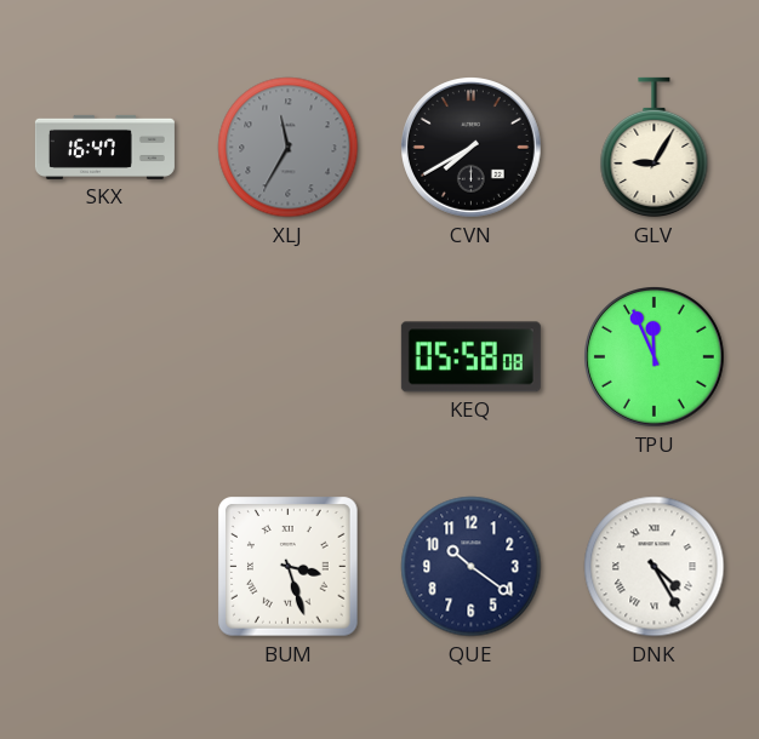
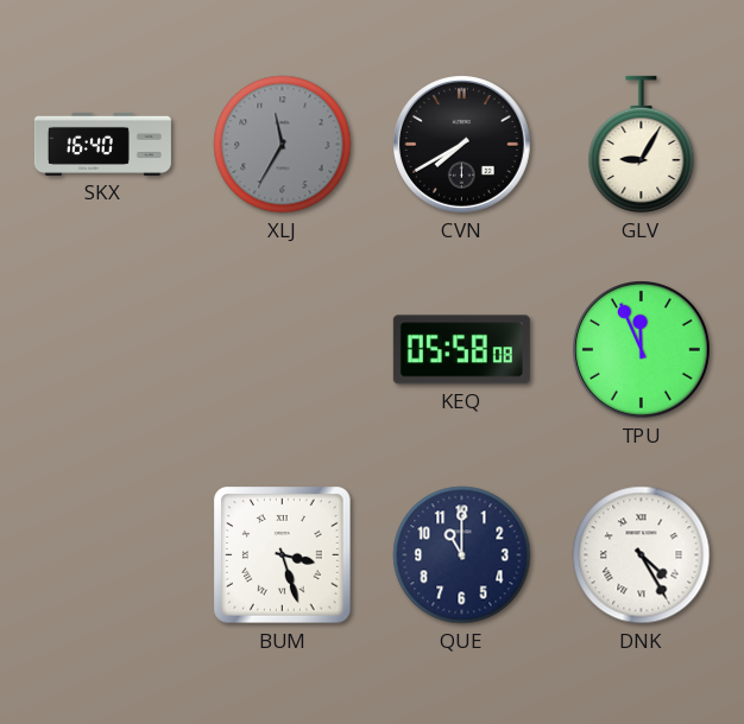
SKX: 16:47 -> 16:40 (102, 144)
QUE: 10:21 -> 11:00 (462, 555)
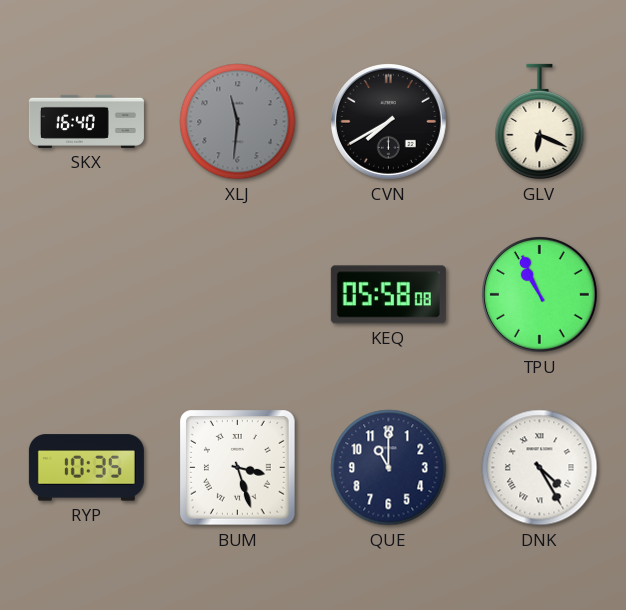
XLJ: 11:35 -> 11:31 (238, 122)
GLV: 9:05 -> 6:19 (540, 122)
TPU: 11:56 -> 10:56 (540, 295)
RYP: none -> 10:35 (86, 468)
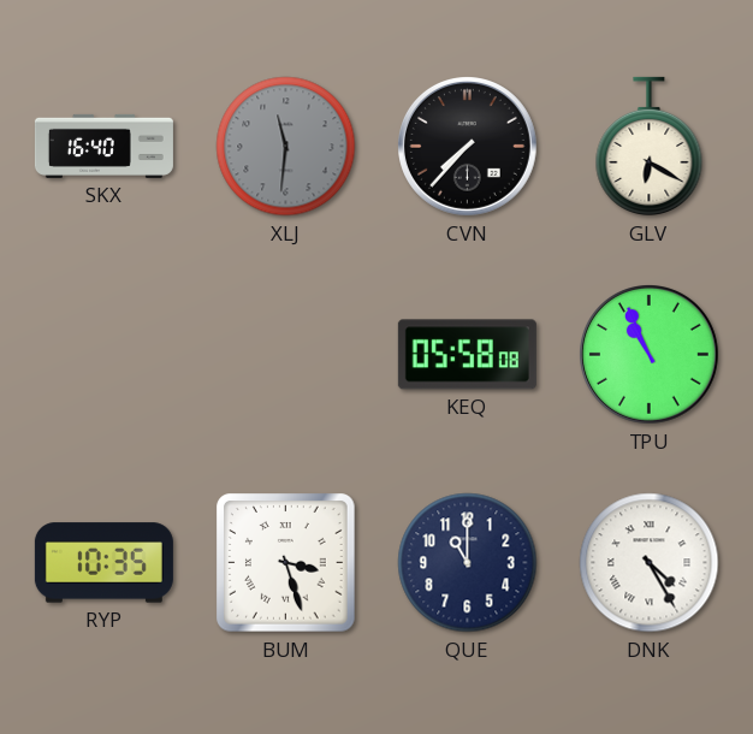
CVN: 7:40 -> 7:37 (468, 147)
GLV: 6:19 -> 6:20 (650, 147)
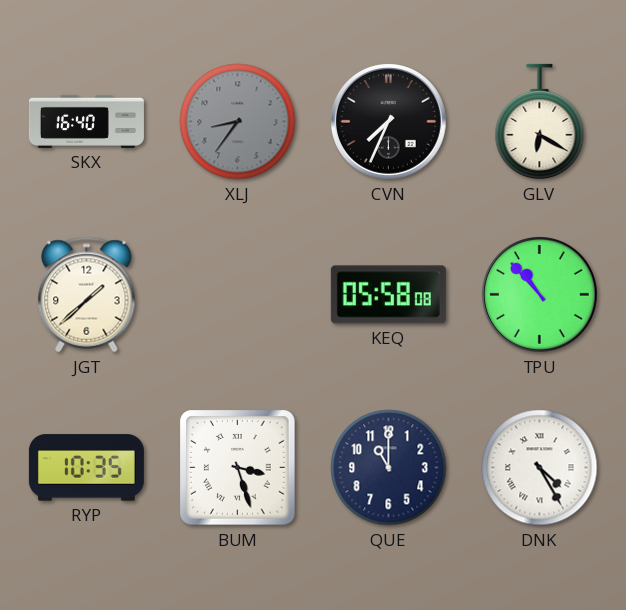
XLJ: 11:31 -> 8:36 (238, 122)
CVN: 7:37 -> 7:34 (389, 122)
JGT: none -> 1:38 (87, 295)
TPU: 10:56 -> 10:53 (540, 295)
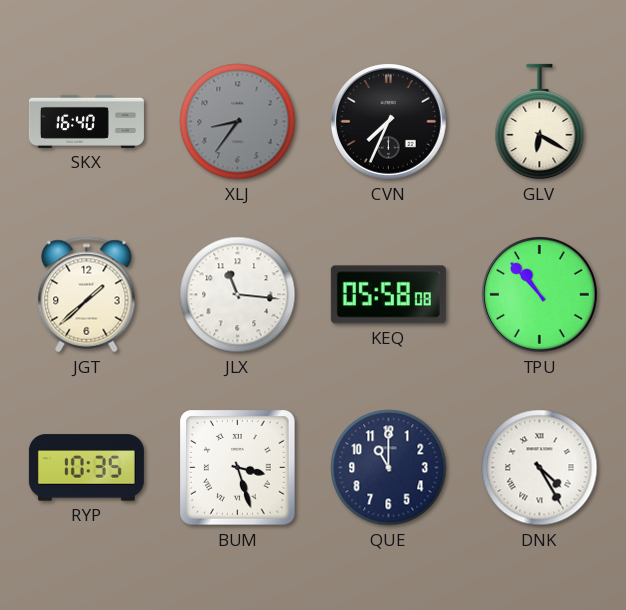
JLX: none -> 11:16 (238, 295)
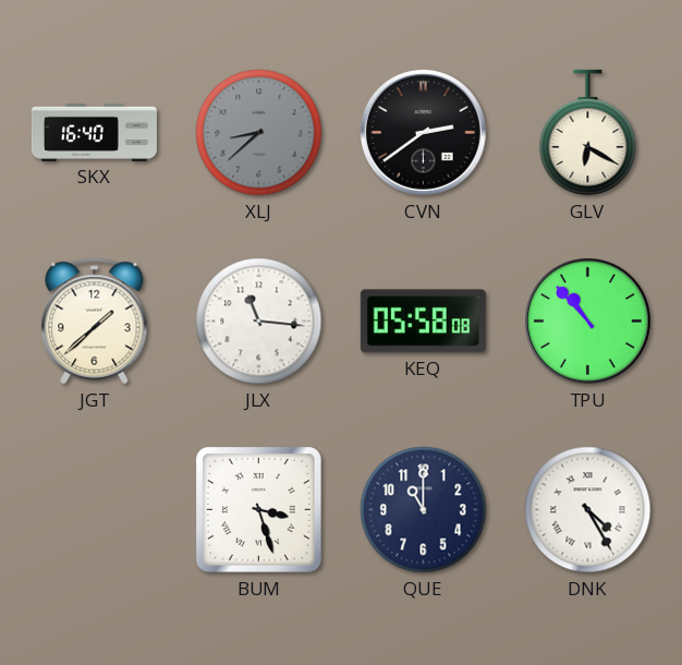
XLJ: 8:36 -> 8:38 (259, 133)
CVN: 7:34 -> 2:39 (424, 133)
RYP: 10:35 -> none (86, 468)
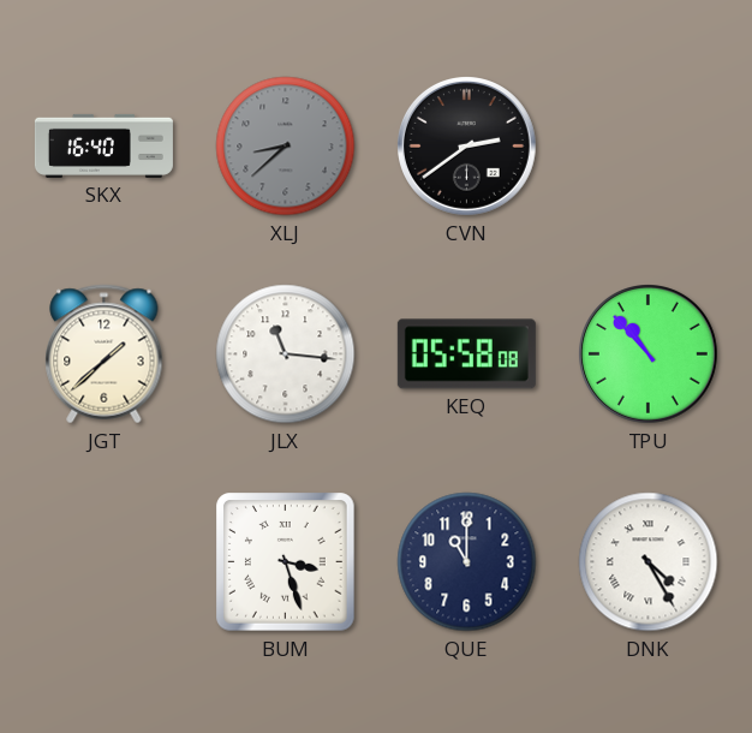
GLV: 6:20 -> none (588, 133)
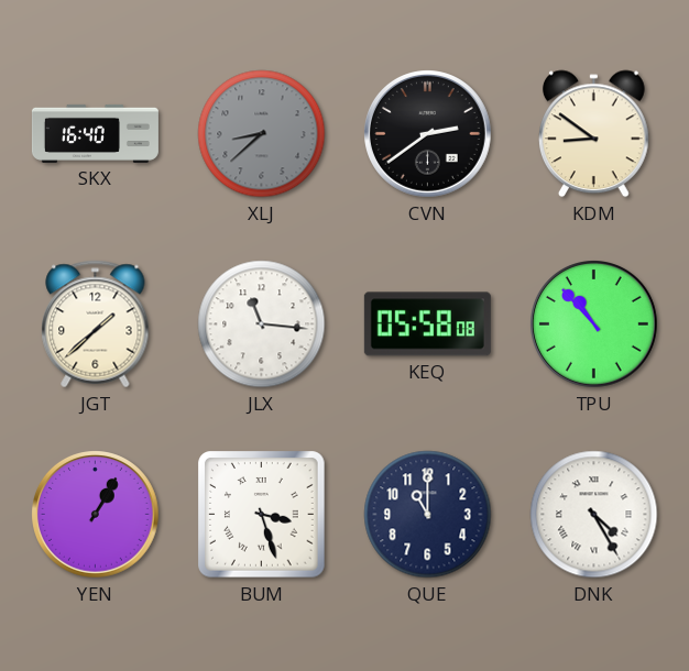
KDM: none -> 8:51 (594, 134)
YEN: none -> 1:05 (96, 515)
